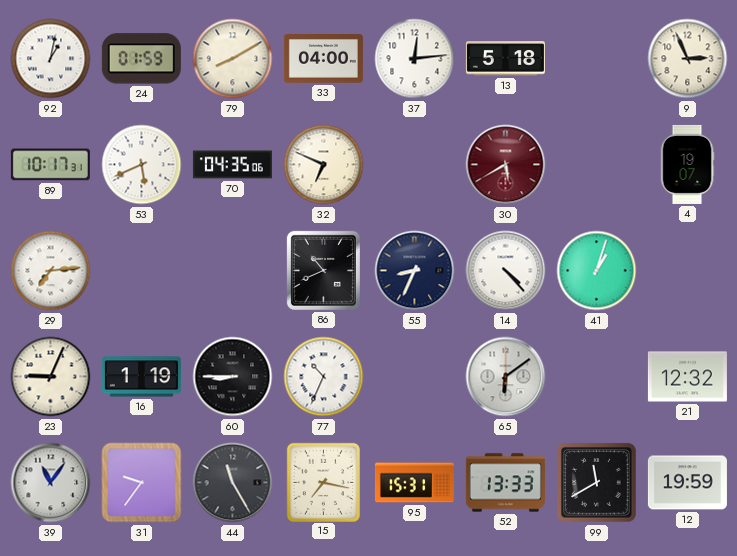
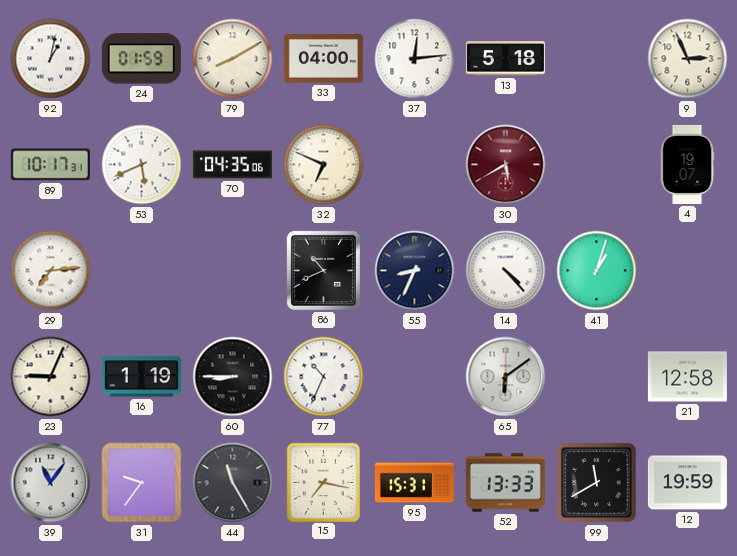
21: 12:32 -> 12:58 (687, 377)
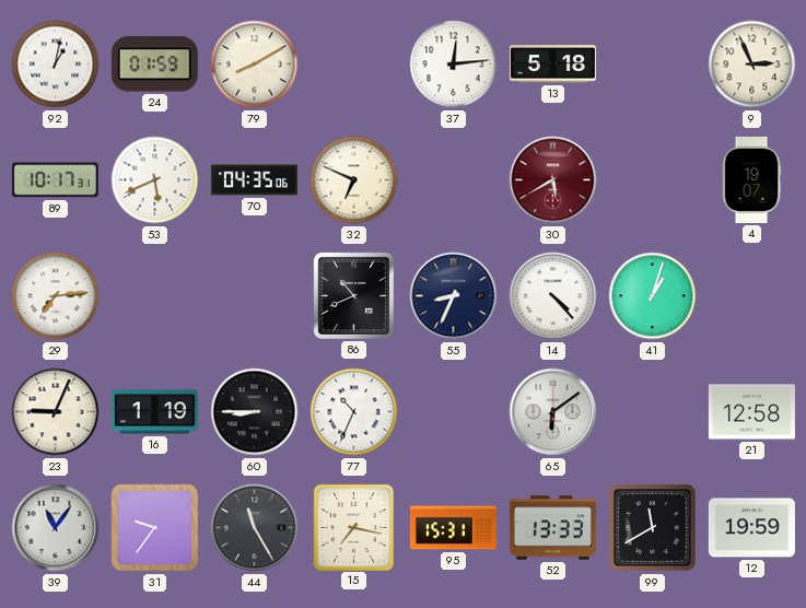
33: 04:00 -> none (323, 59)
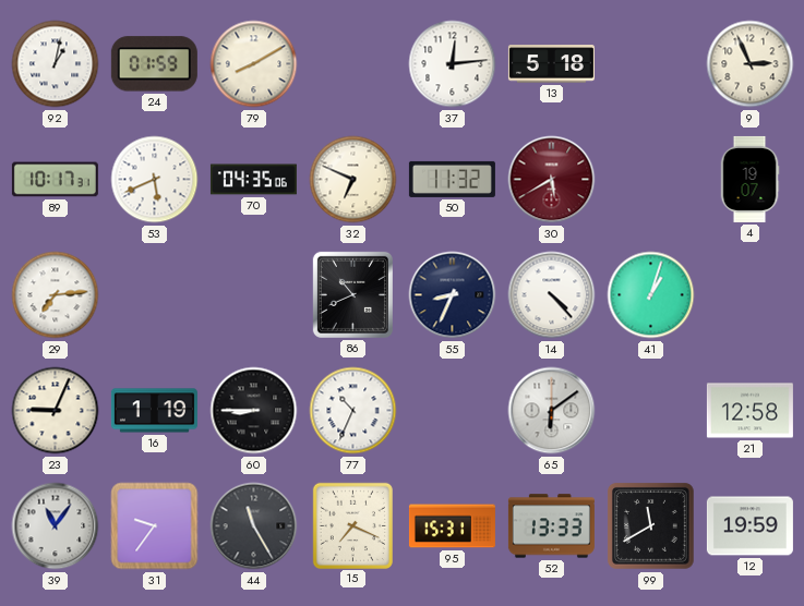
50: none -> 11:32 (452, 179)
15: 7:17 -> 7:19 (352, 525)
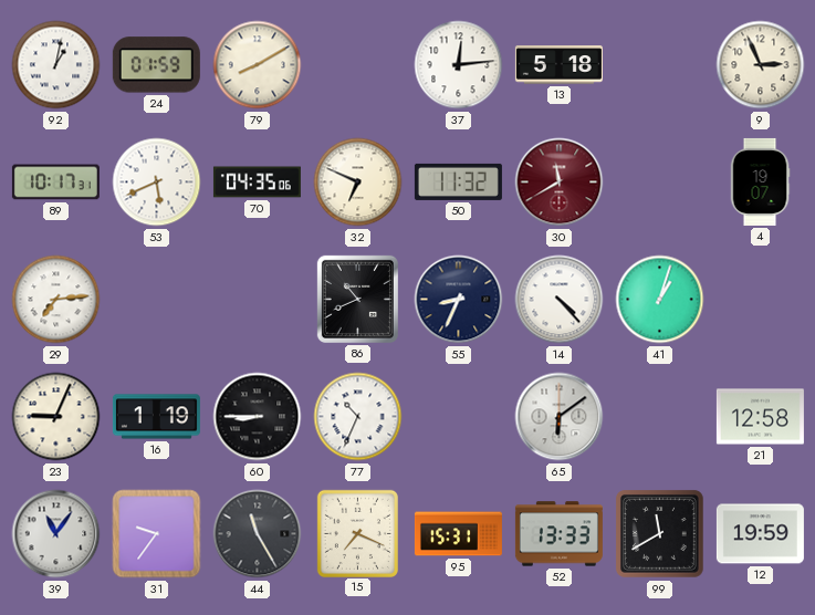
30: 5:40 -> 11:40 (560, 183)
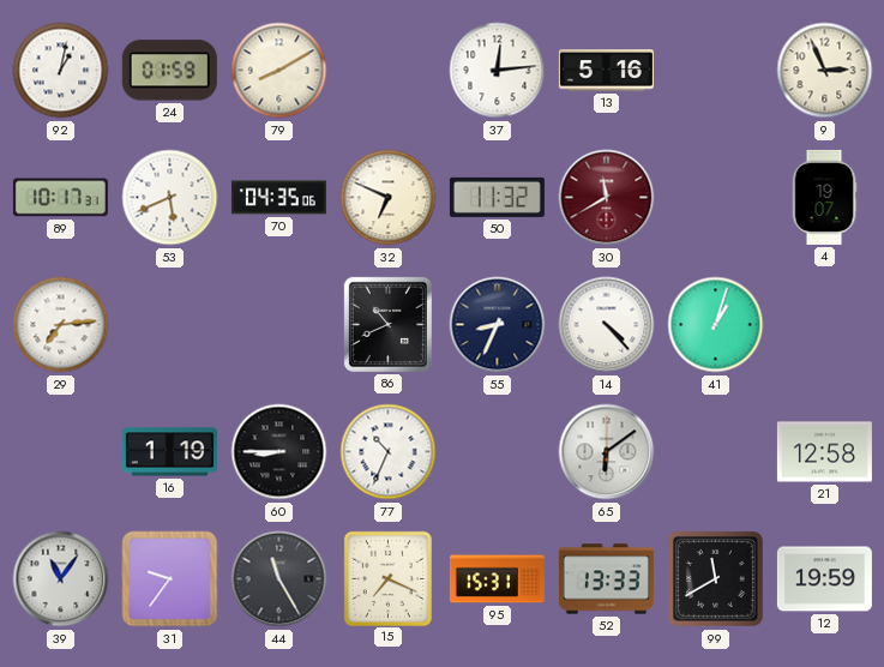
13: 5:18 -> 5:16 (606, 71)
23: 9:04 -> none (56, 417)
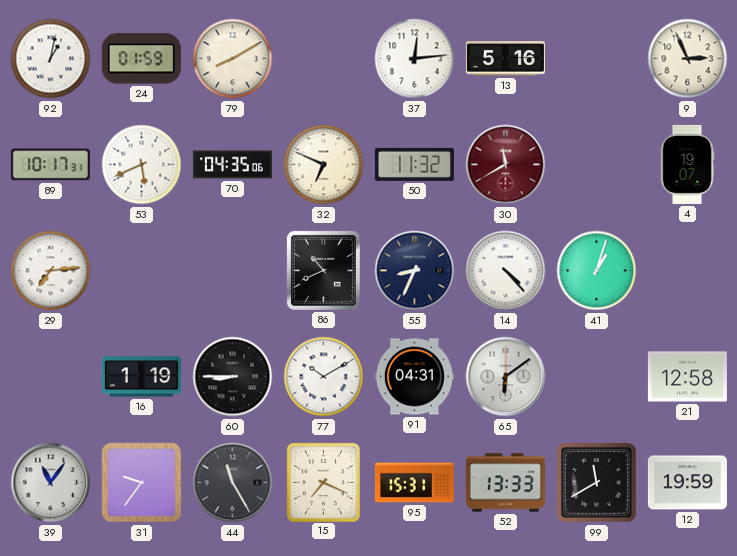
77: 10:34 -> 10:10 (324, 377)
91: none -> 04:31 (414, 377)
